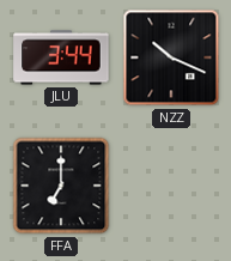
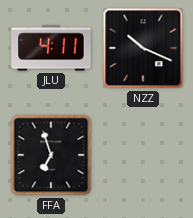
JLU: 3:44 -> 4:11 (51, 48)
FFA: 7:00 -> 6:57 (51, 155)
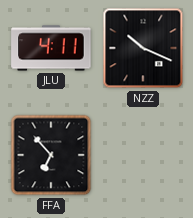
FFA: 6:57 -> 6:53 (51, 155)
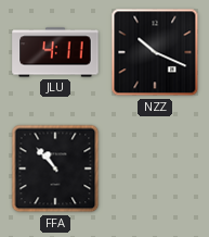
FFA: 6:53 -> 10:53 (55, 169)
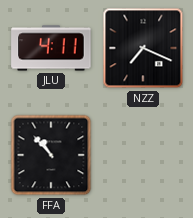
NZZ: 10:19 -> 7:19 (143, 48)
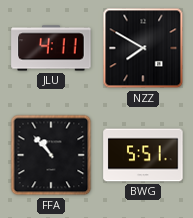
NZZ: 7:19 -> 7:50 (143, 48)
BWG: none -> 5:51 (143, 155)
